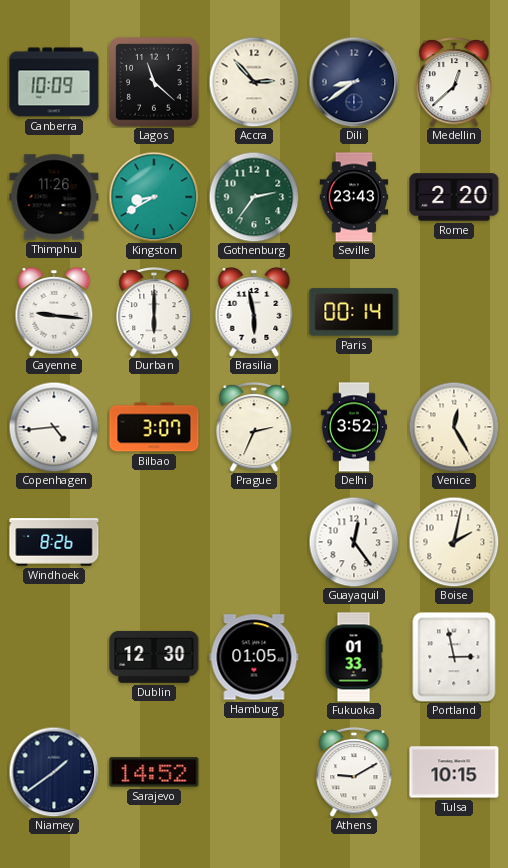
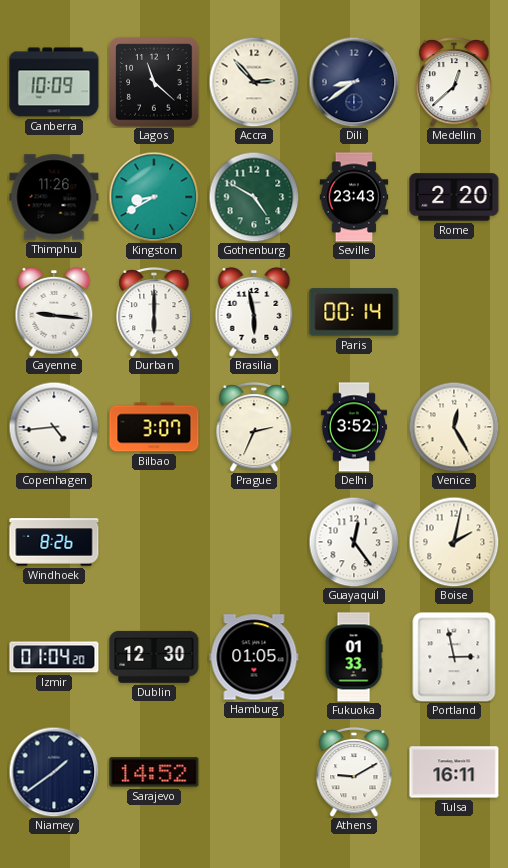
Gothenburg: 2:36 -> 4:50 (254, 197)
Izmir: none -> 01:04 (54, 657)
Tulsa: 10:15 -> 16:11 (454, 772)
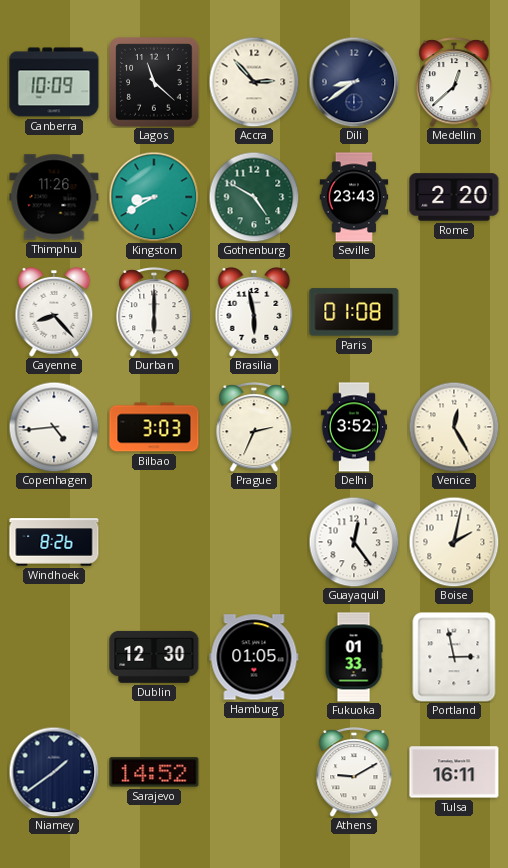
Cayenne: 9:16 -> 8:23 (54, 313)
Paris: 00:14 -> 01:08 (354, 312)
Bilbao: 3:07 -> 3:03 (154, 427)
Izmir: 01:04 -> none (54, 657)
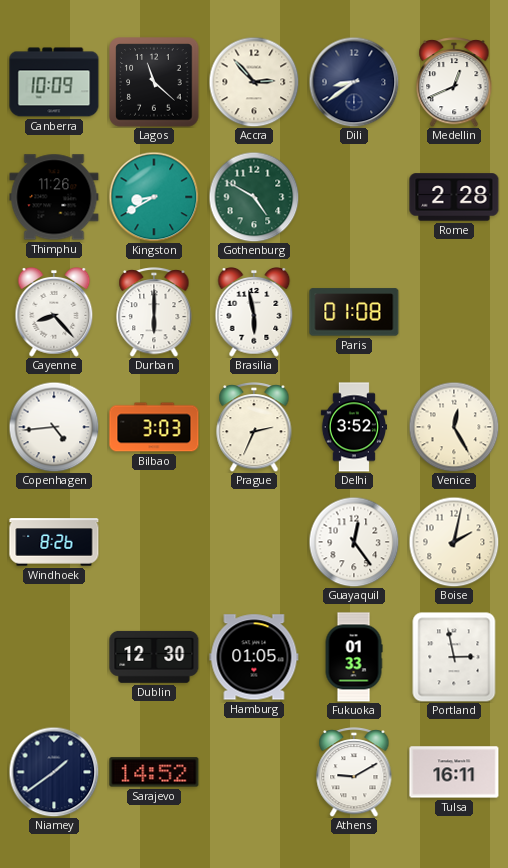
Medellin: 12:38 -> 12:41 (454, 83)
Seville: 23:43 -> none (354, 197)
Rome: 2:20 -> 2:28 (454, 197)
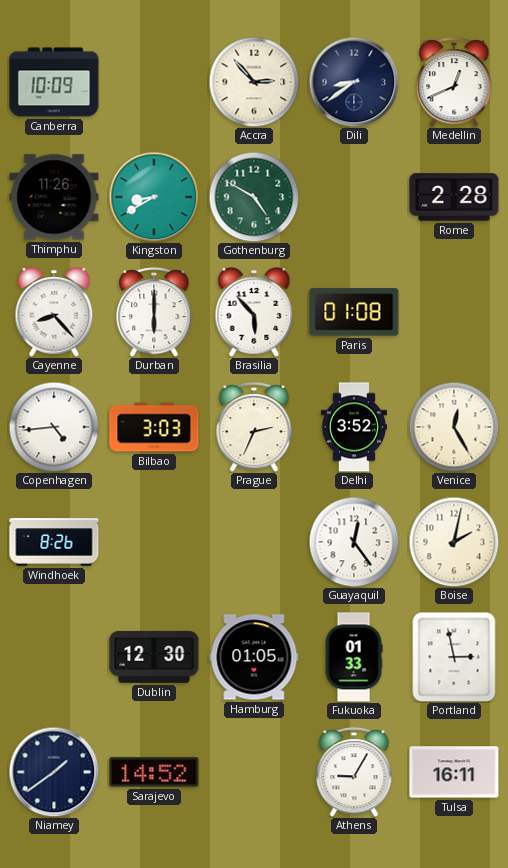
Lagos: 11:22 -> none (154, 82)
Brasilia: 5:58 -> 5:53 (254, 313)
Athens: 9:10 -> 9:05 (354, 773)
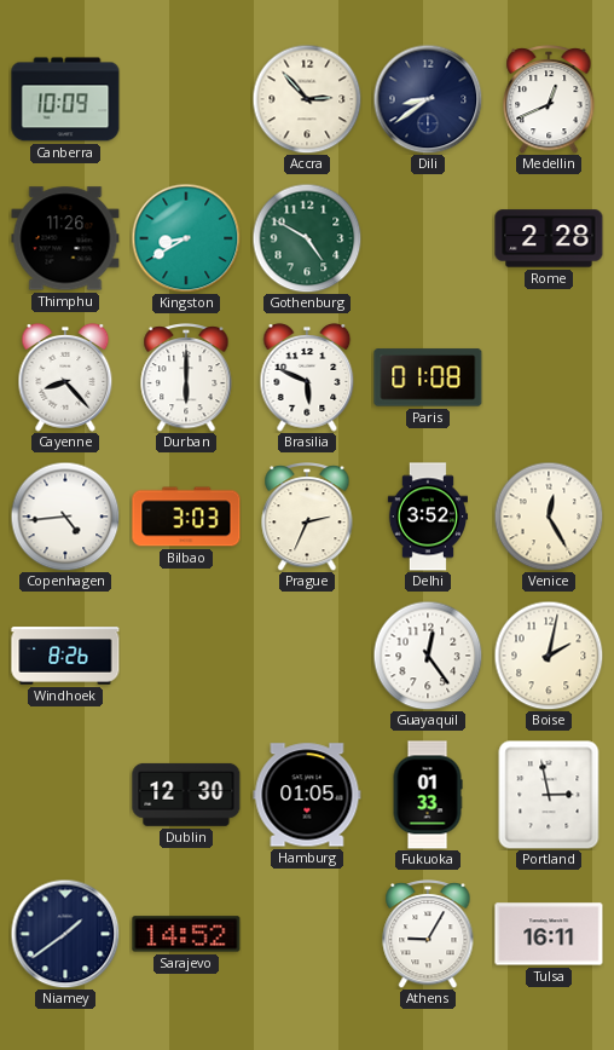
Brasilia: 5:53 -> 5:49 (307, 379)
